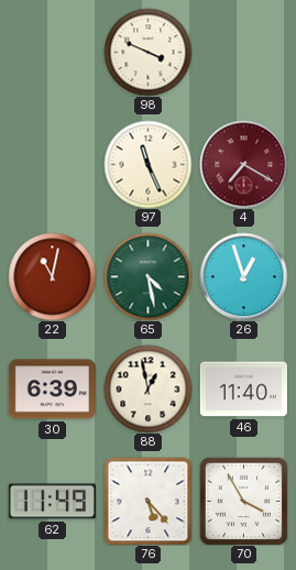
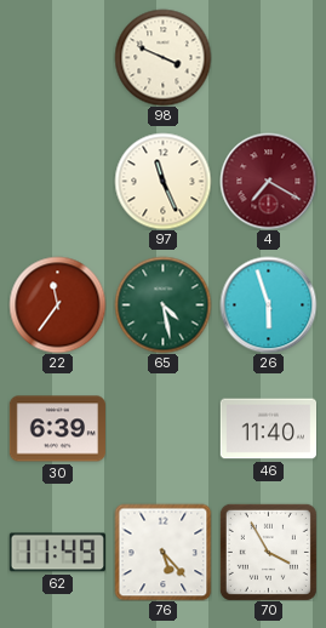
22: 11:02 -> 11:36 (57, 304)
26: 12:57 -> 5:57 (268, 304)
88: 12:58 -> none (147, 388)
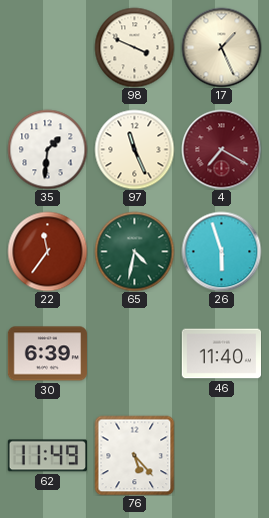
17: none -> 1:26 (221, 47)
35: none -> 1:31 (47, 149)
65: 4:28 -> 4:32 (134, 251)
70: 3:55 -> none (268, 552)
